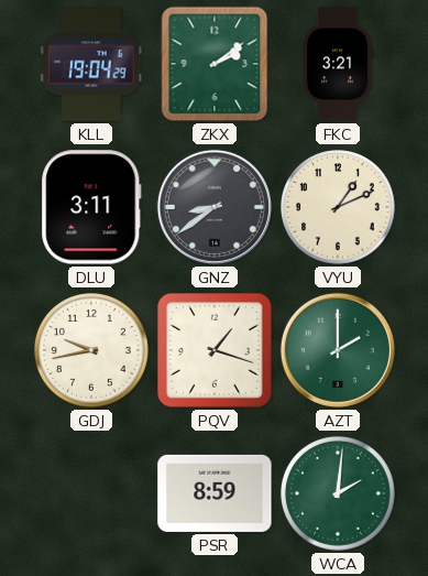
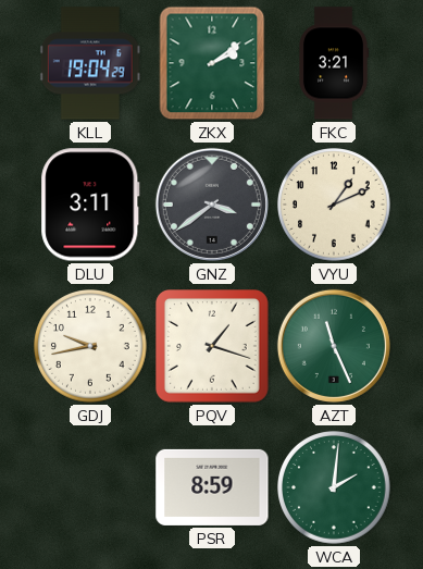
GNZ: 8:39 -> 3:39 (212, 205)
AZT: 2:00 -> 11:26 (334, 346)
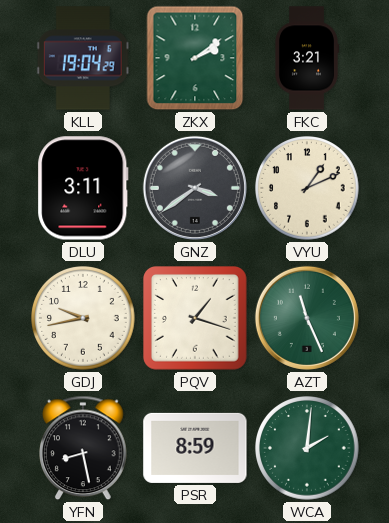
YFN: none -> 8:28 (84, 448)
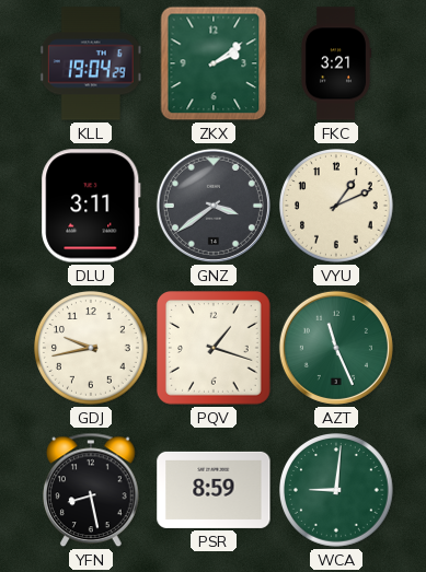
WCA: 2:01 -> 9:01 (337, 491)
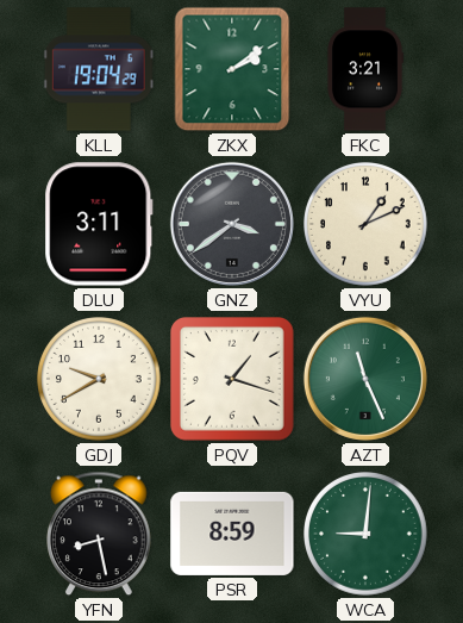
GDJ: 9:43 -> 9:40 (100, 380)
